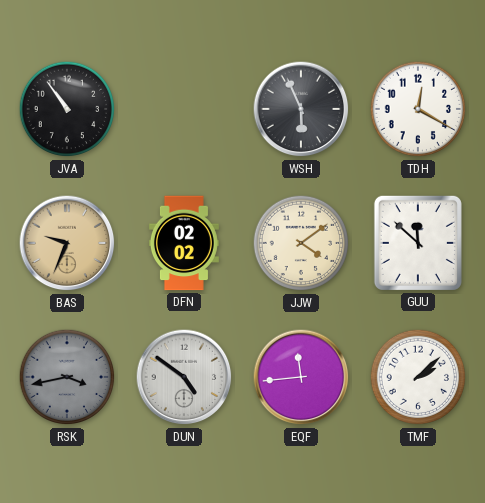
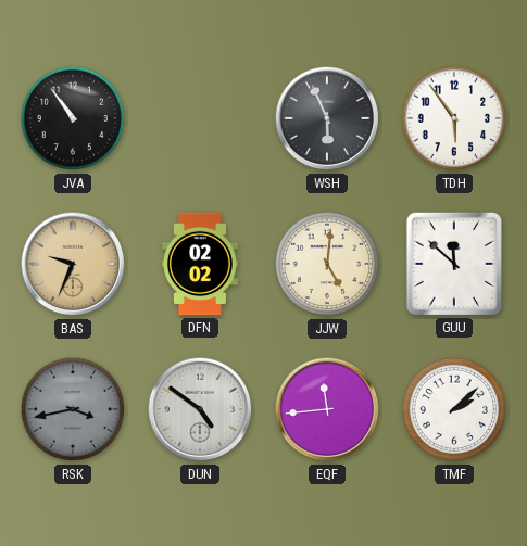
TDH: 12:20 -> 5:54 (454, 118)
JJW: 4:09 -> 5:01 (327, 264)
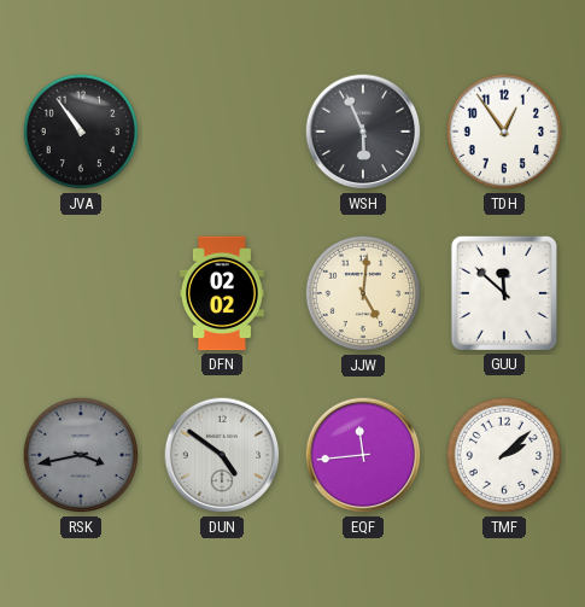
TDH: 5:54 -> 12:54 (504, 132)
BAS: 9:34 -> none (73, 264)
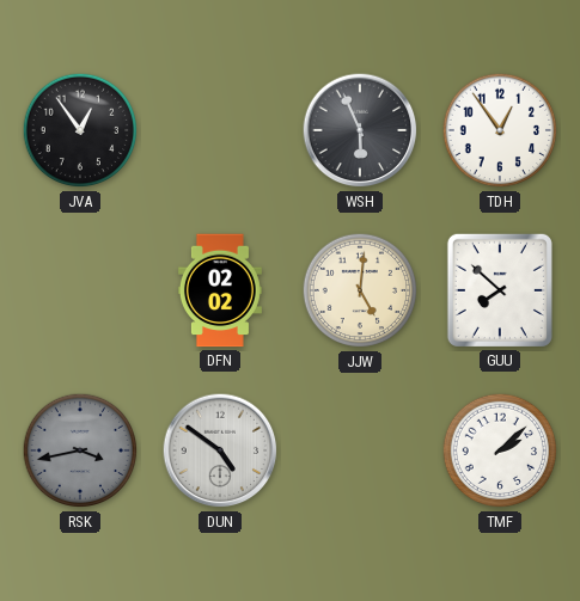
JVA: 10:54 -> 12:54 (80, 130)
GUU: 11:52 -> 7:52 (500, 290)
EQF: 11:44 -> none (363, 455)
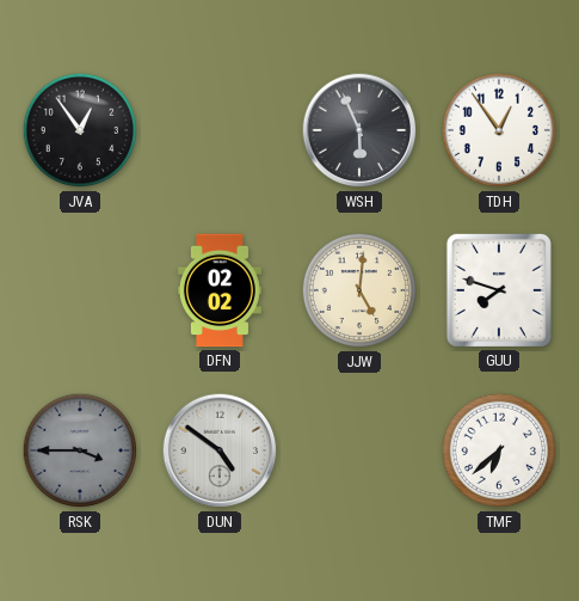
GUU: 7:52 -> 7:48 (499, 290)
RSK: 3:43 -> 3:45 (80, 450)
TMF: 2:08 -> 6:38 (499, 450)
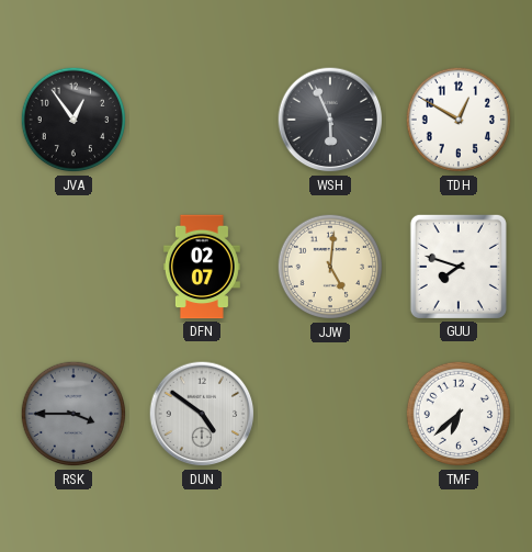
TDH: 12:54 -> 12:50 (459, 120)
DFN: 02:02 -> 02:07 (202, 267)
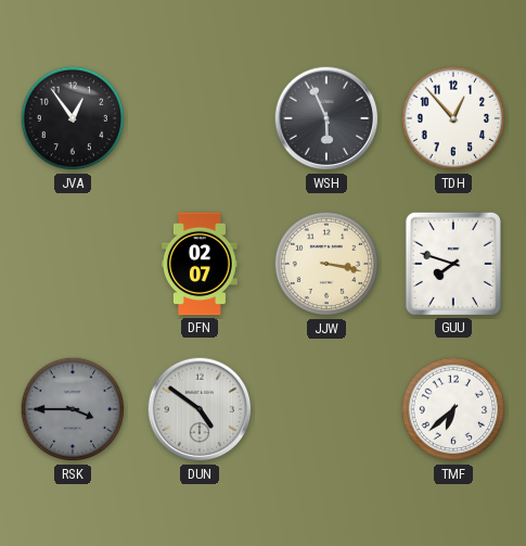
TDH: 12:50 -> 12:53 (453, 118)
JJW: 5:01 -> 3:17 (326, 264)
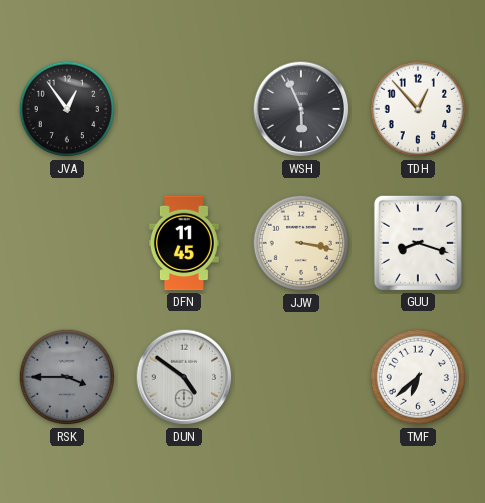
DFN: 02:07 -> 11:45 (184, 243)
GUU: 7:48 -> 8:18 (418, 243)
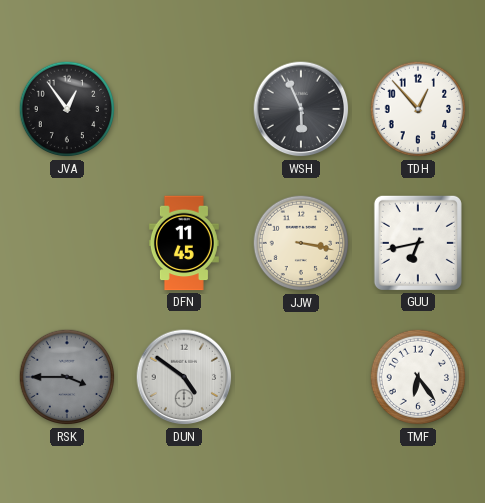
GUU: 8:18 -> 6:43 (418, 243)
TMF: 6:38 -> 6:24 (418, 377)
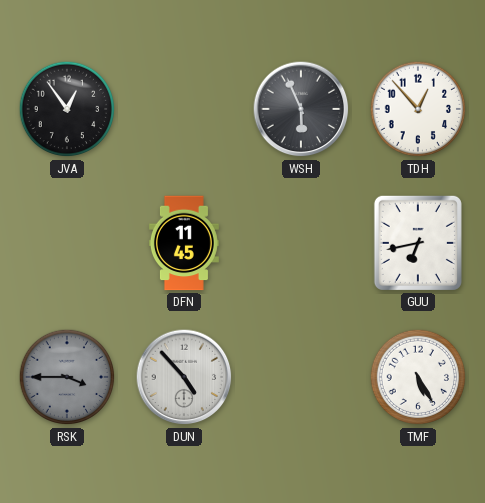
JJW: 3:17 -> none (301, 243)
DUN: 4:51 -> 4:53 (184, 377)
TMF: 6:24 -> 5:25 (418, 377)
